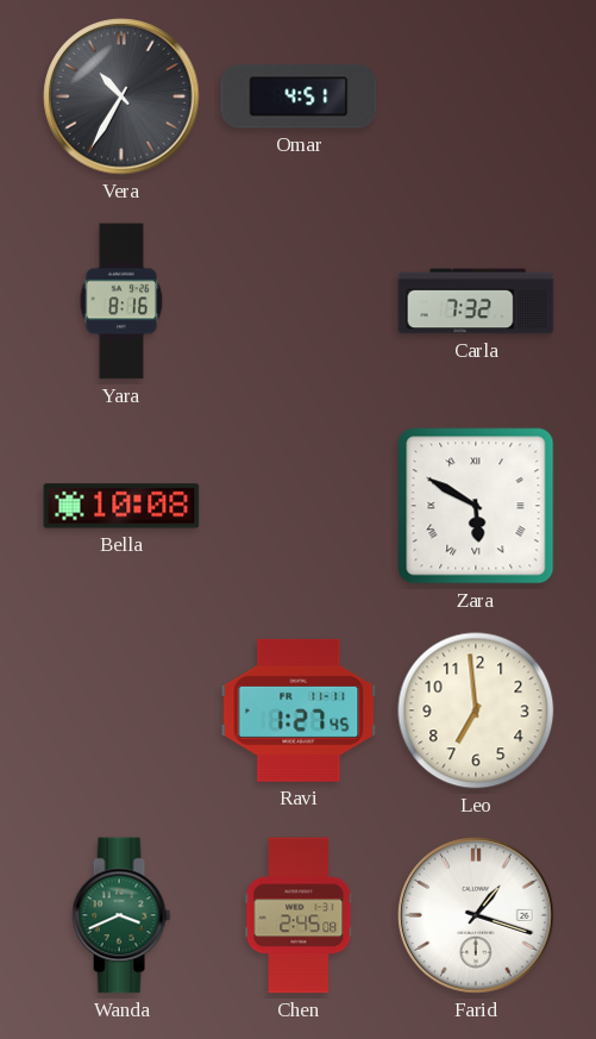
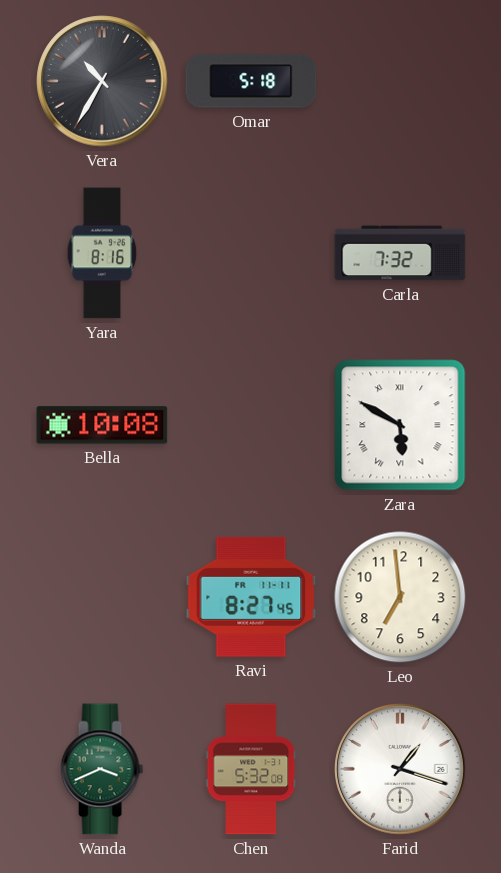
Omar: 4:51 -> 5:18 (251, 81)
Ravi: 1:27 -> 8:27 (251, 597)
Chen: 2:45 -> 5:32 (251, 769)
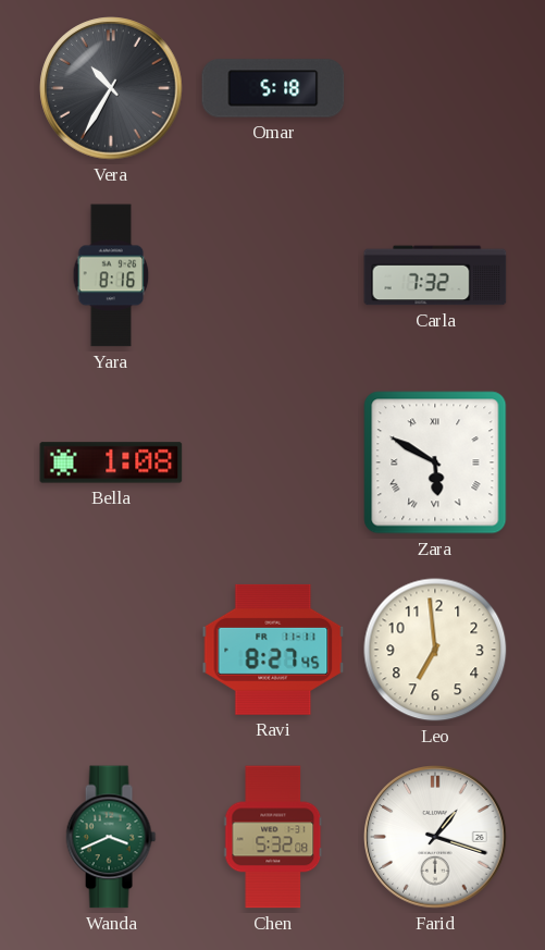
Bella: 10:08 -> 1:08 (111, 462)
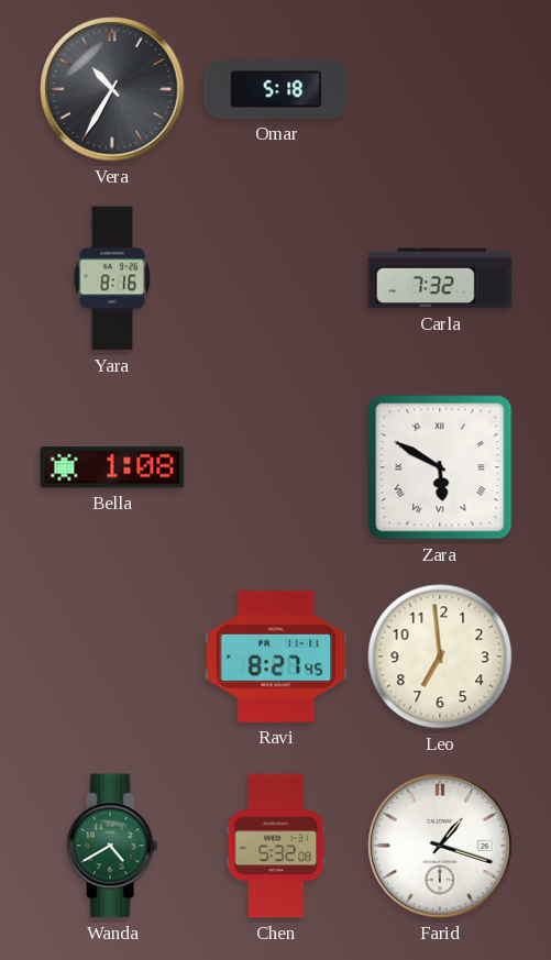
Wanda: 3:41 -> 4:40 (112, 846)
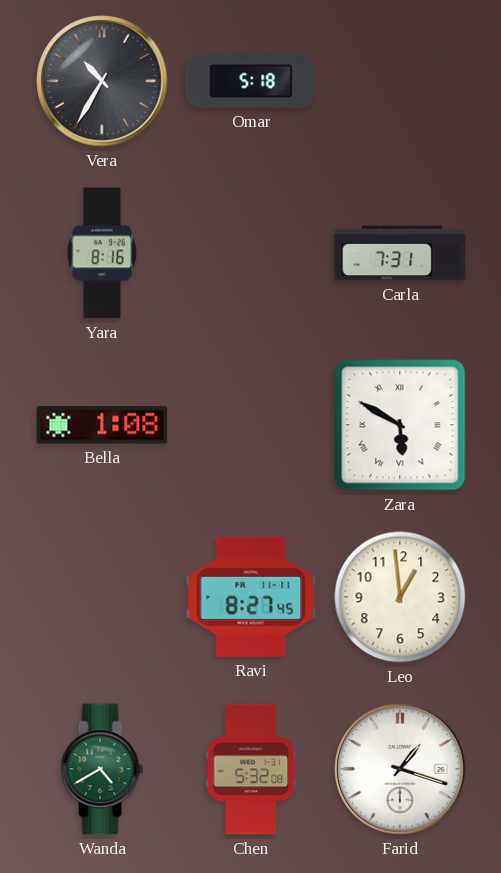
Carla: 7:32 -> 7:31 (400, 253)
Leo: 6:59 -> 12:59 (400, 597)
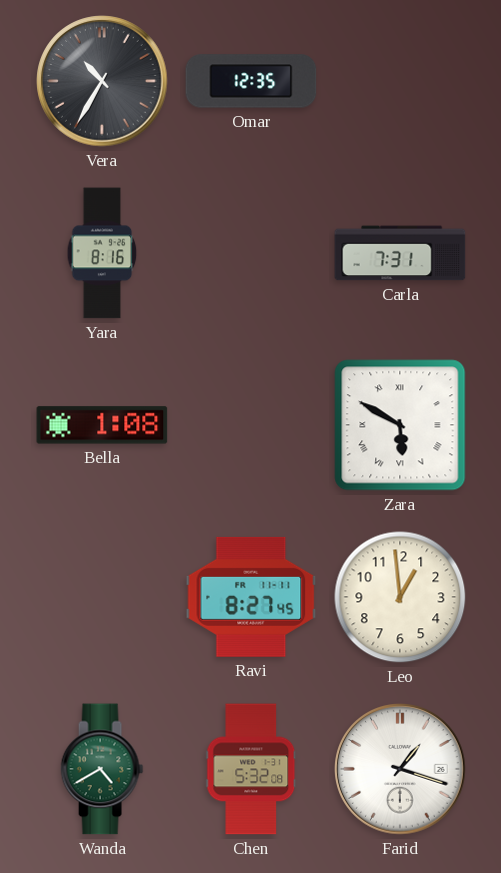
Omar: 5:18 -> 12:35 (251, 81)
